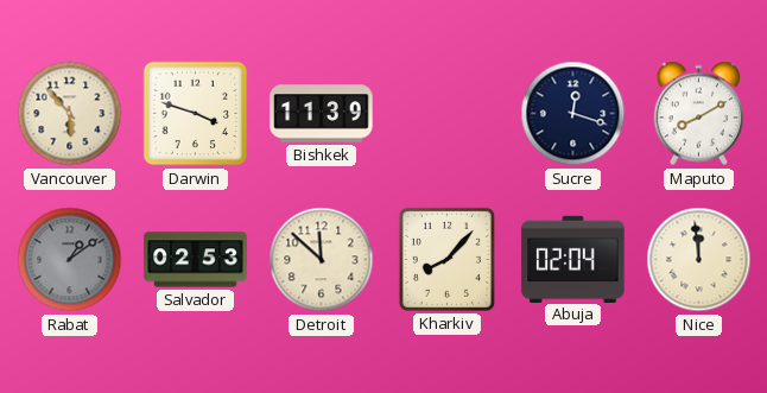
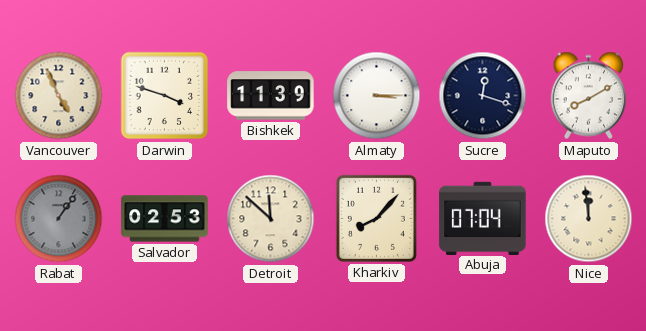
Vancouver: 5:53 -> 4:56 (59, 96)
Almaty: none -> 3:15 (377, 96)
Rabat: 1:09 -> 1:06 (59, 219)
Abuja: 02:04 -> 07:04 (483, 218)
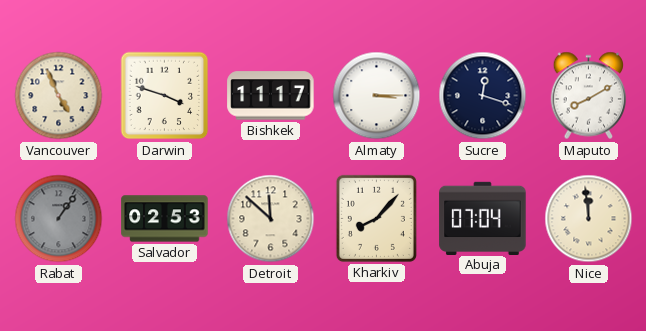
Bishkek: 11:39 -> 11:17 (271, 96)
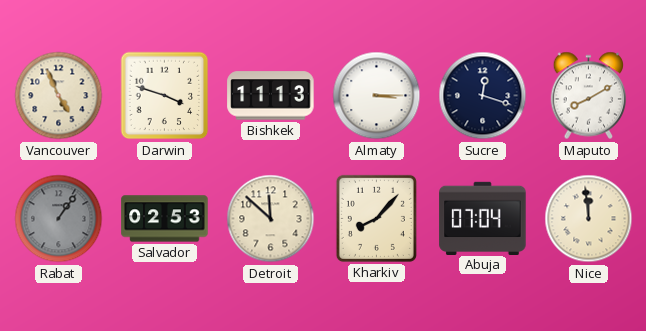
Bishkek: 11:17 -> 11:13 (271, 96)
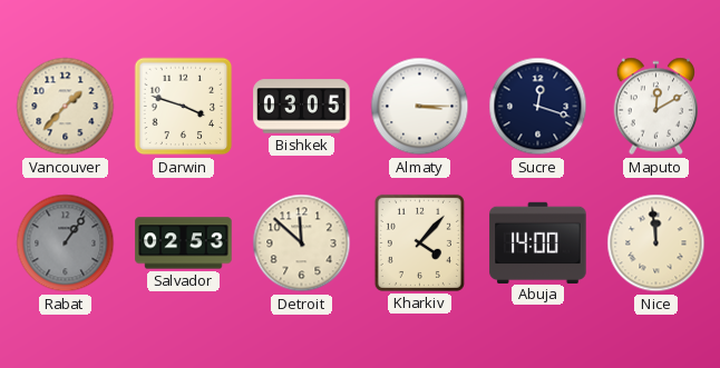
Vancouver: 4:56 -> 1:37 (66, 107)
Bishkek: 11:13 -> 03:05 (302, 107)
Maputo: 8:10 -> 12:10 (656, 107)
Kharkiv: 8:07 -> 4:07 (419, 242)
Abuja: 07:04 -> 14:00 (538, 242)
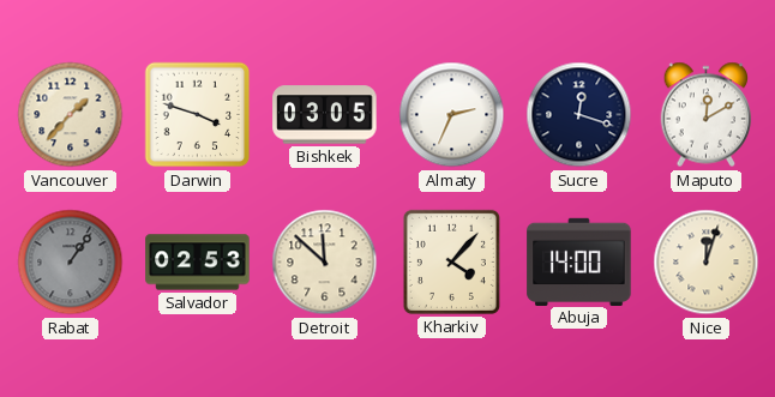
Almaty: 3:15 -> 2:34 (452, 115)
Nice: 11:59 -> 12:03 (707, 263)
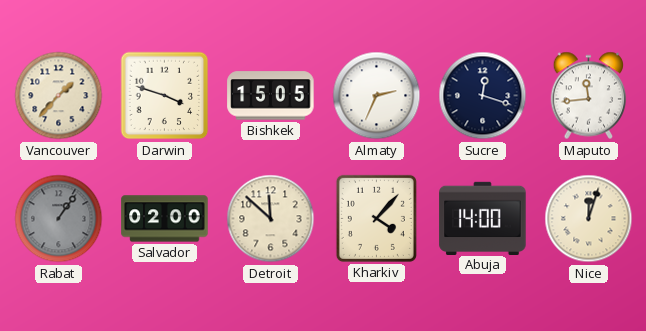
Bishkek: 03:05 -> 15:05 (271, 96)
Maputo: 12:10 -> 11:44 (589, 96)
Salvador: 02:53 -> 02:00 (165, 219)
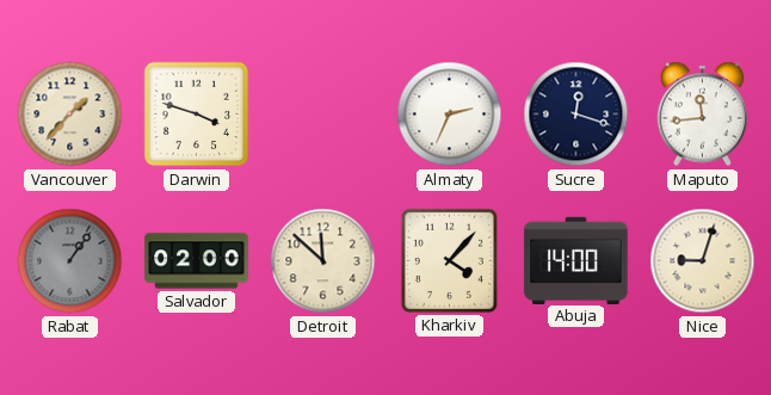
Bishkek: 15:05 -> none (271, 96)
Nice: 12:03 -> 9:03 (703, 261)
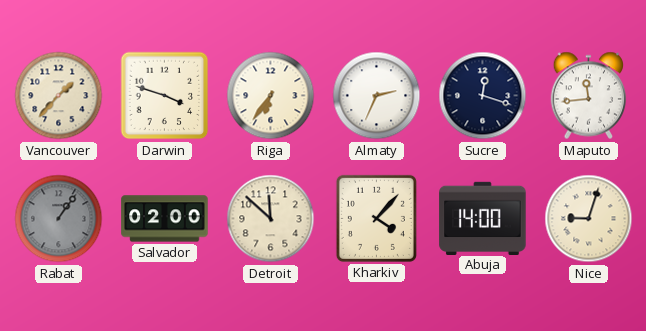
Riga: none -> 6:36 (271, 96)
